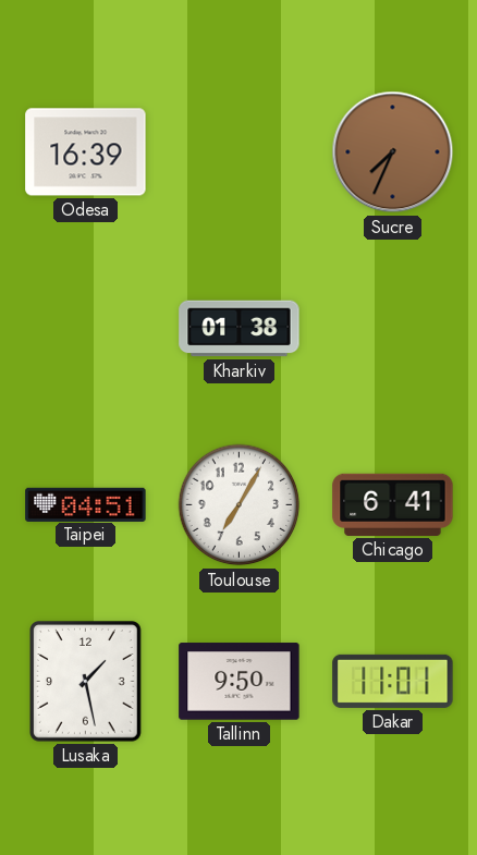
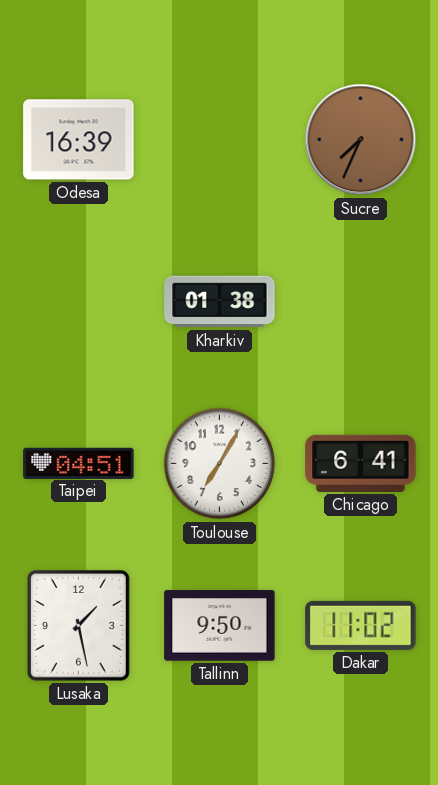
Dakar: 11:01 -> 11:02 (361, 625)
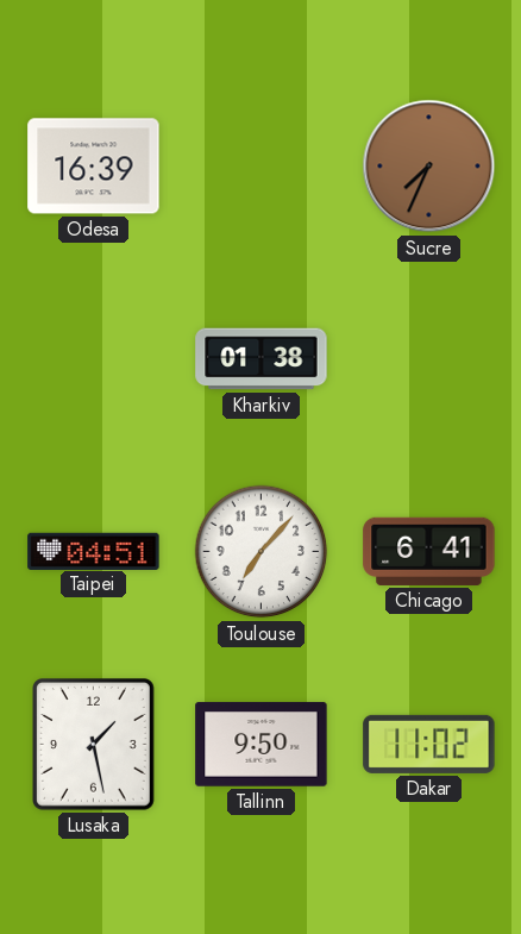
Toulouse: 7:05 -> 7:07 (262, 552)
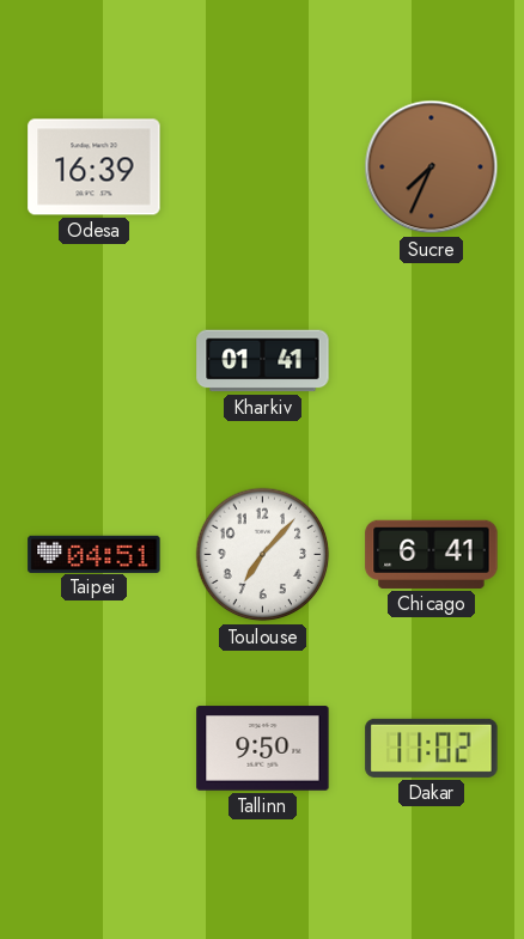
Kharkiv: 01:38 -> 01:41 (263, 361)
Lusaka: 1:28 -> none (94, 745)
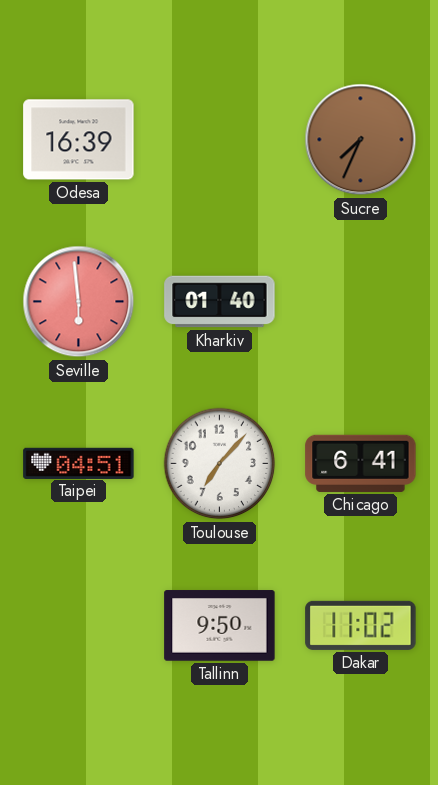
Seville: none -> 5:59 (79, 302)
Kharkiv: 01:41 -> 01:40 (220, 302)
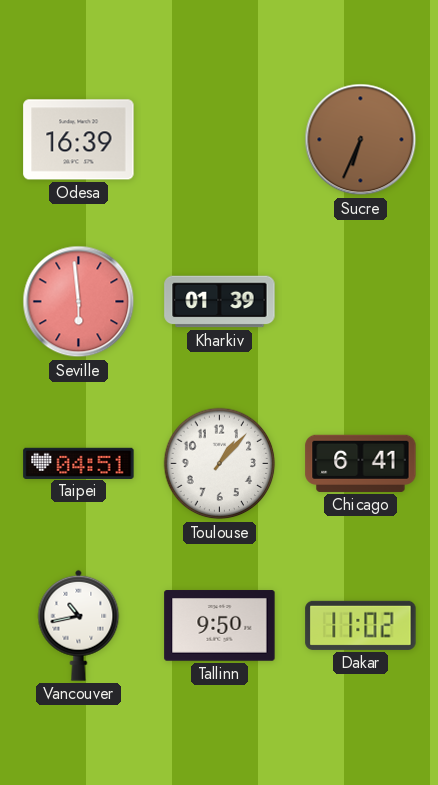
Sucre: 7:34 -> 6:34 (361, 140)
Kharkiv: 01:40 -> 01:39 (220, 302)
Toulouse: 7:07 -> 1:07 (220, 464)
Vancouver: none -> 10:43 (79, 625)
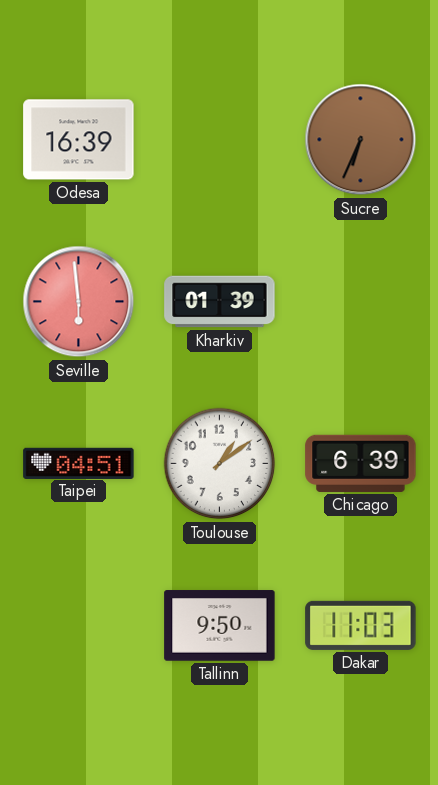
Toulouse: 1:07 -> 1:09 (220, 464)
Chicago: 6:41 -> 6:39 (361, 463)
Vancouver: 10:43 -> none (79, 625)
Dakar: 11:02 -> 11:03 (361, 625)
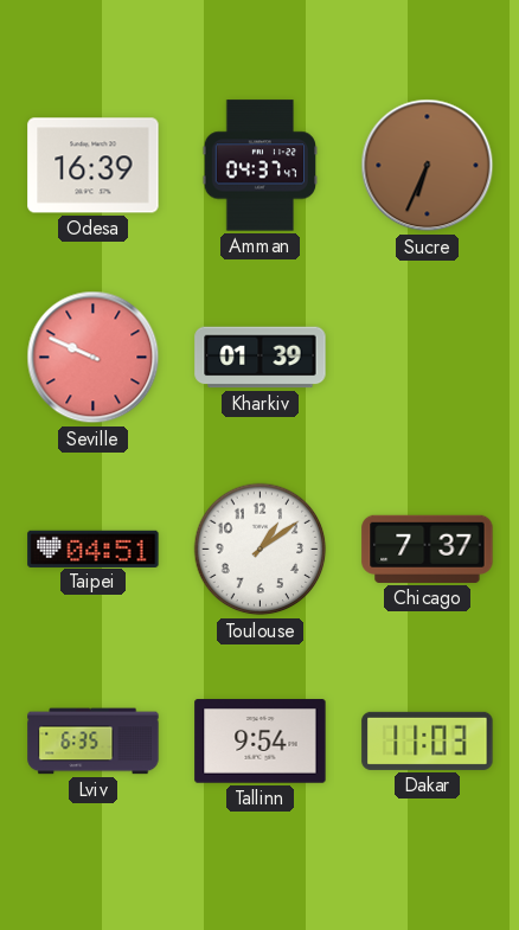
Amman: none -> 04:37 (261, 166)
Seville: 5:59 -> 9:49 (94, 358)
Chicago: 6:39 -> 7:37 (428, 549)
Lviv: none -> 6:35 (94, 742)
Tallinn: 9:50 -> 9:54 (261, 742)
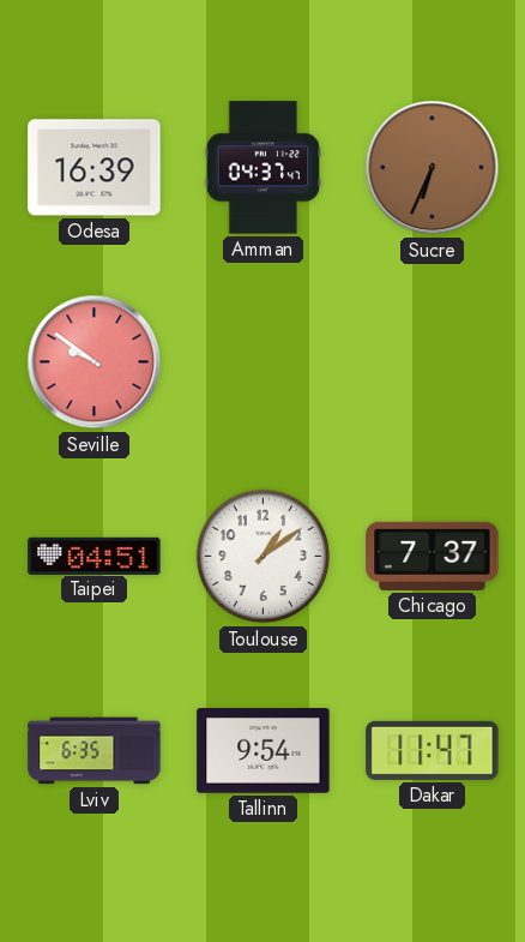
Seville: 9:49 -> 9:51 (95, 362)
Kharkiv: 01:39 -> none (261, 358)
Dakar: 11:03 -> 11:47 (433, 750)
